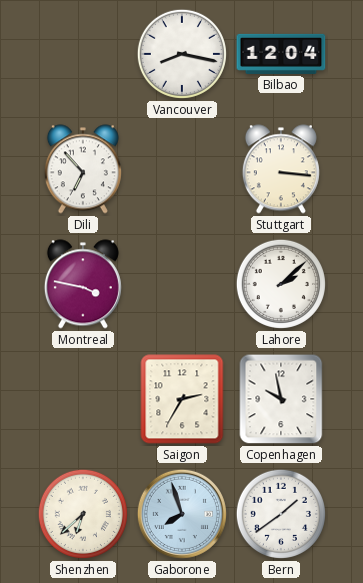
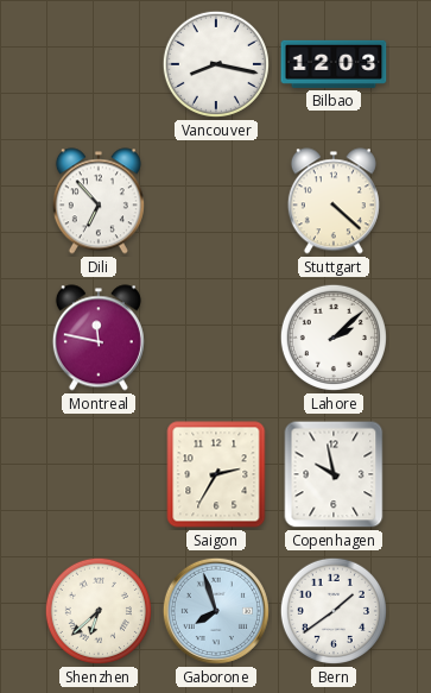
Bilbao: 12:04 -> 12:03 (334, 64)
Stuttgart: 3:16 -> 4:22 (334, 201)
Montreal: 3:47 -> 11:47 (99, 338)
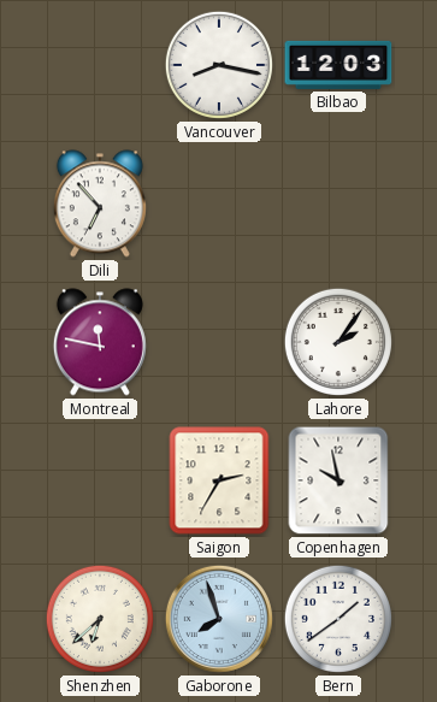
Stuttgart: 4:22 -> none (334, 201)
Lahore: 2:08 -> 2:06 (338, 342)
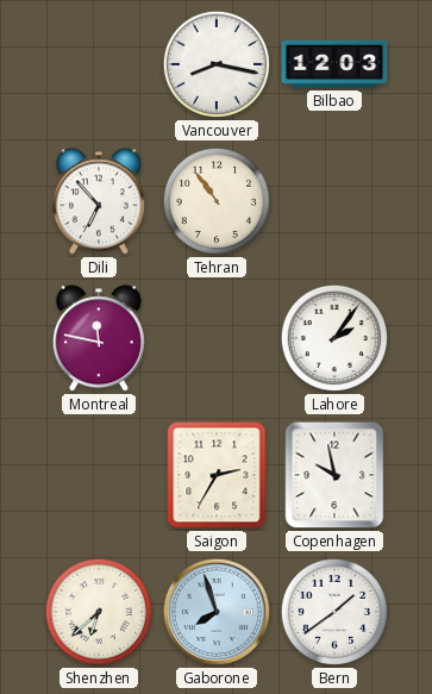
Tehran: none -> 10:54 (217, 201)
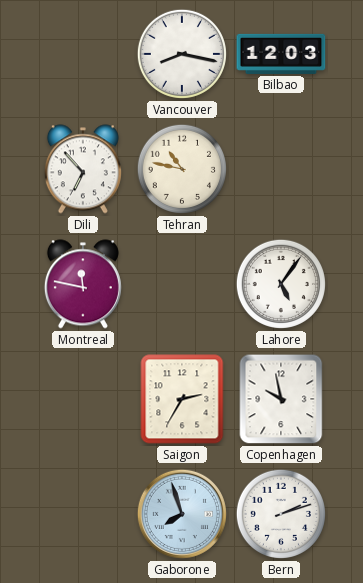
Tehran: 10:54 -> 10:47 (182, 169)
Lahore: 2:06 -> 5:06 (281, 284)
Shenzhen: 6:38 -> none (99, 612)
Bern: 1:39 -> 2:12 (281, 514)
